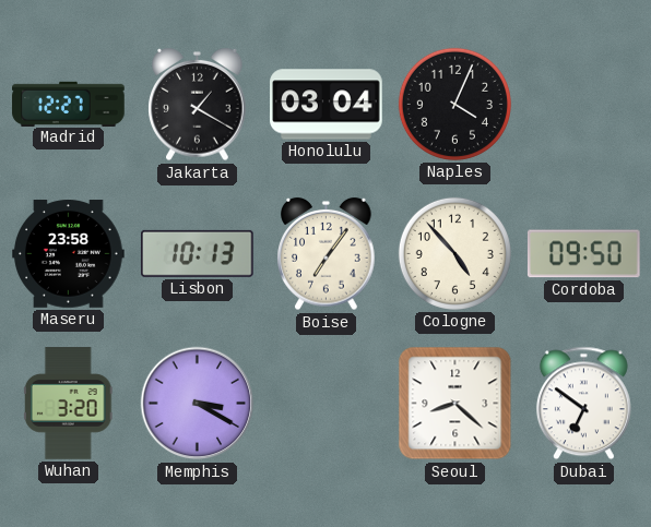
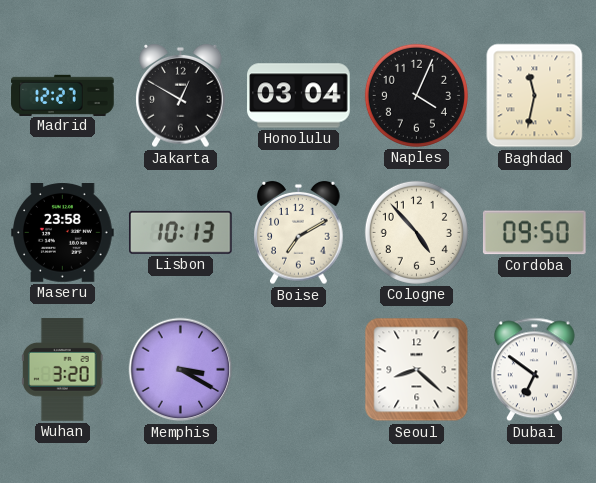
Jakarta: 1:20 -> 12:50 (181, 96)
Baghdad: none -> 11:32 (535, 96)
Boise: 7:06 -> 7:10 (299, 233)
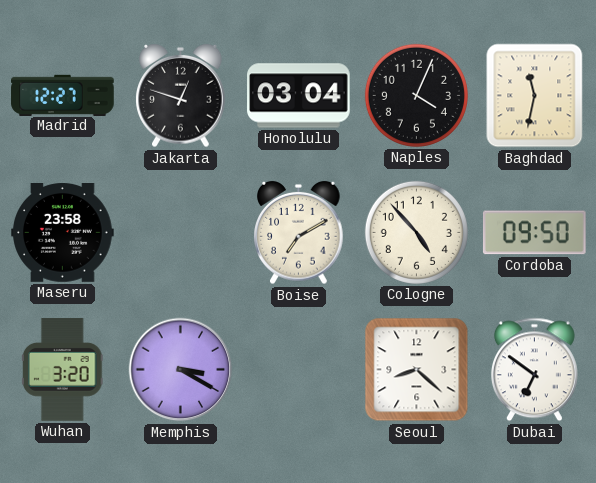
Jakarta: 12:50 -> 12:48 (181, 96)
Lisbon: 10:13 -> none (180, 232)
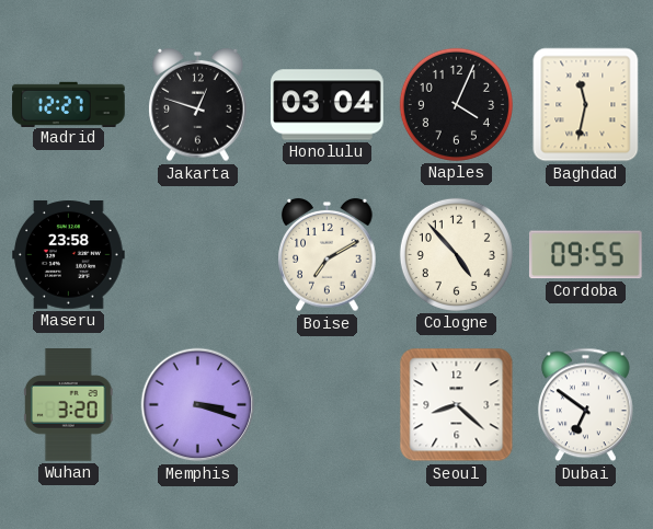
Cordoba: 09:50 -> 09:55 (585, 255)
Memphis: 3:20 -> 3:18 (198, 405)
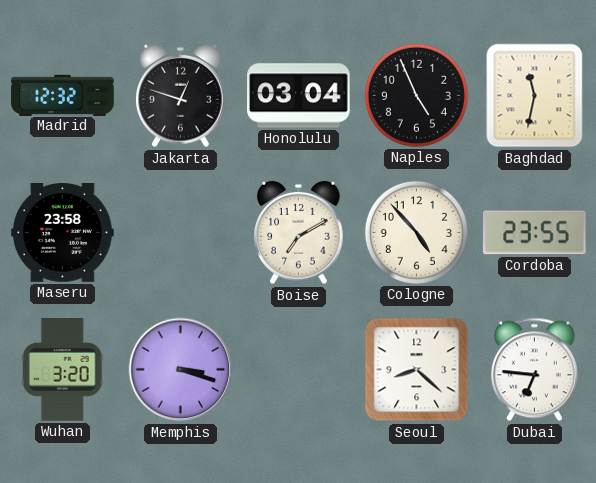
Madrid: 12:27 -> 12:32 (63, 95)
Naples: 4:04 -> 4:56 (416, 95)
Cordoba: 09:55 -> 23:55 (534, 233)
Dubai: 6:51 -> 6:46 (534, 370)
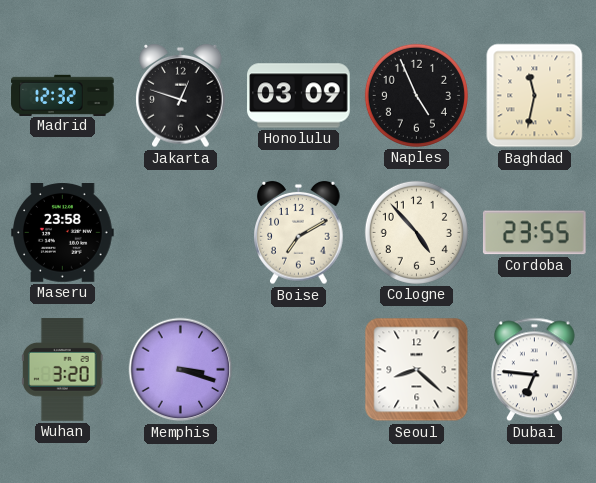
Honolulu: 03:04 -> 03:09 (299, 96)
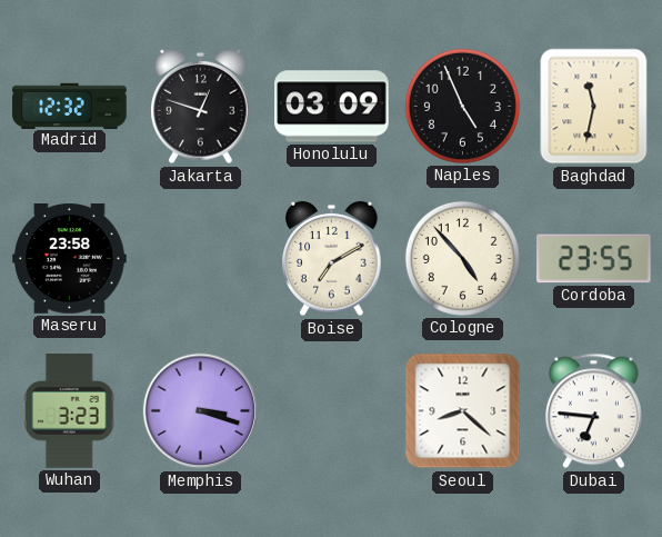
Wuhan: 3:20 -> 3:23 (70, 411)
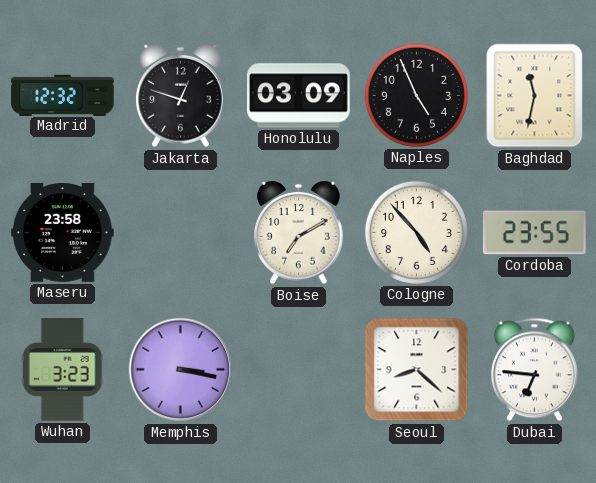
Memphis: 3:18 -> 3:17 (181, 370)
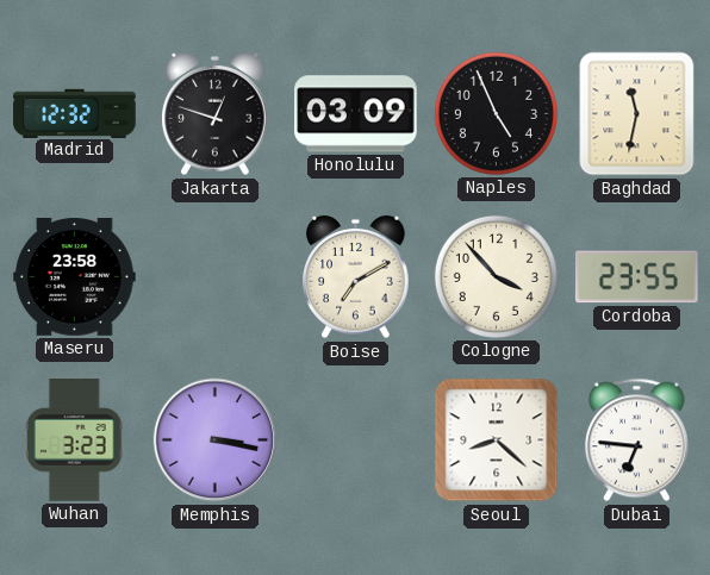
Cologne: 4:53 -> 3:53 (496, 276)
